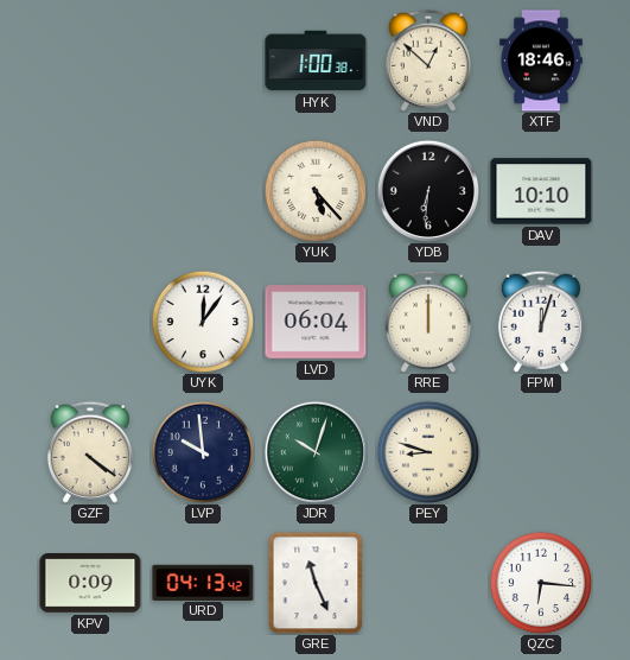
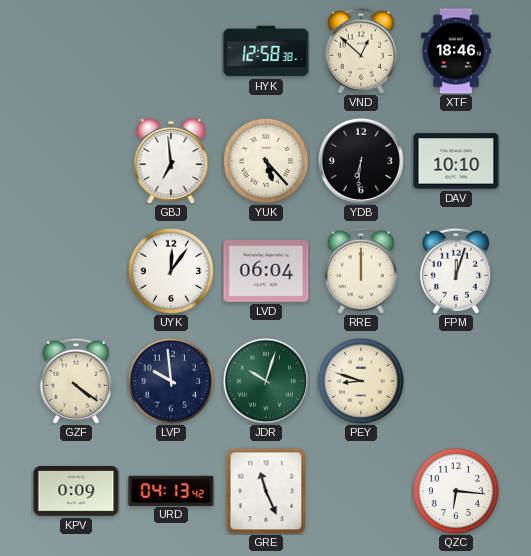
HYK: 1:00 -> 12:58 (266, 51)
GBJ: none -> 6:59 (171, 161)
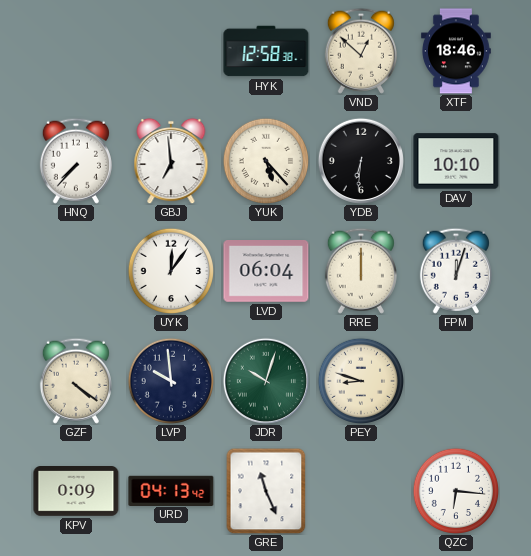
HNQ: none -> 7:37 (76, 161)
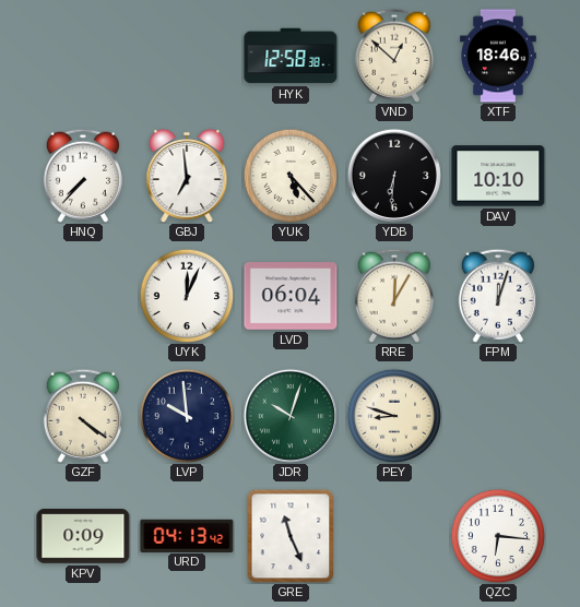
UYK: 12:06 -> 12:04 (187, 296)
RRE: 12:00 -> 12:05 (394, 296)
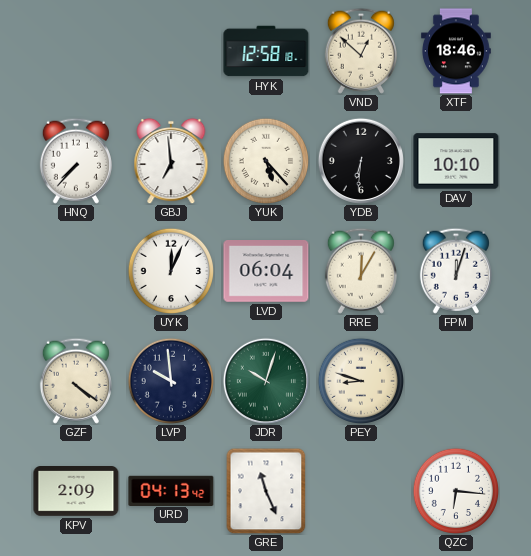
HYK: 12:58:38 -> 12:58:18 (266, 51)
KPV: 0:09 -> 2:09 (76, 492)
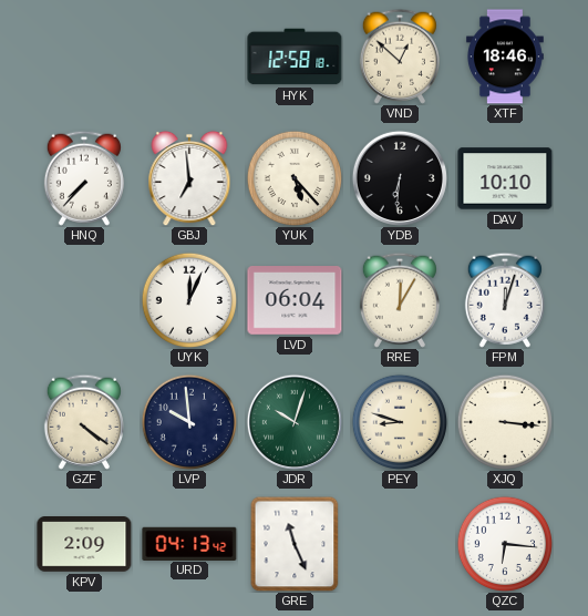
XJQ: none -> 3:16 (505, 422)
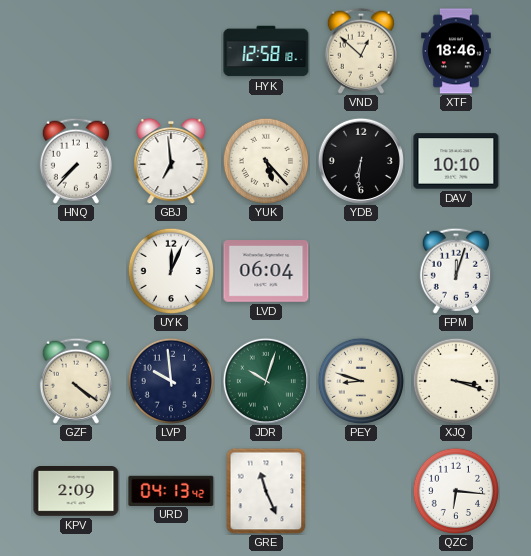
RRE: 12:05 -> none (400, 300)
XJQ: 3:16 -> 3:18 (456, 381)
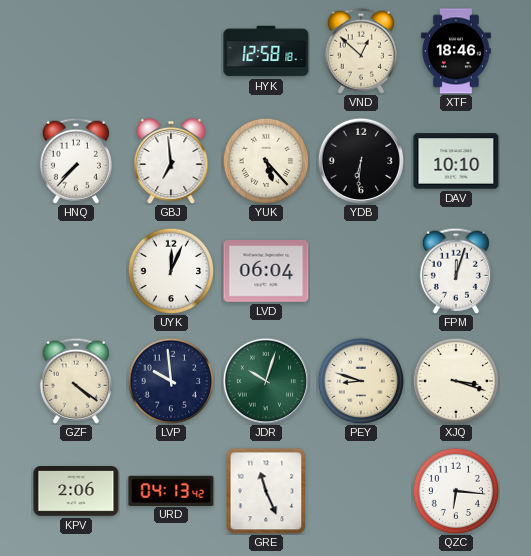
KPV: 2:09 -> 2:06 (76, 492)
